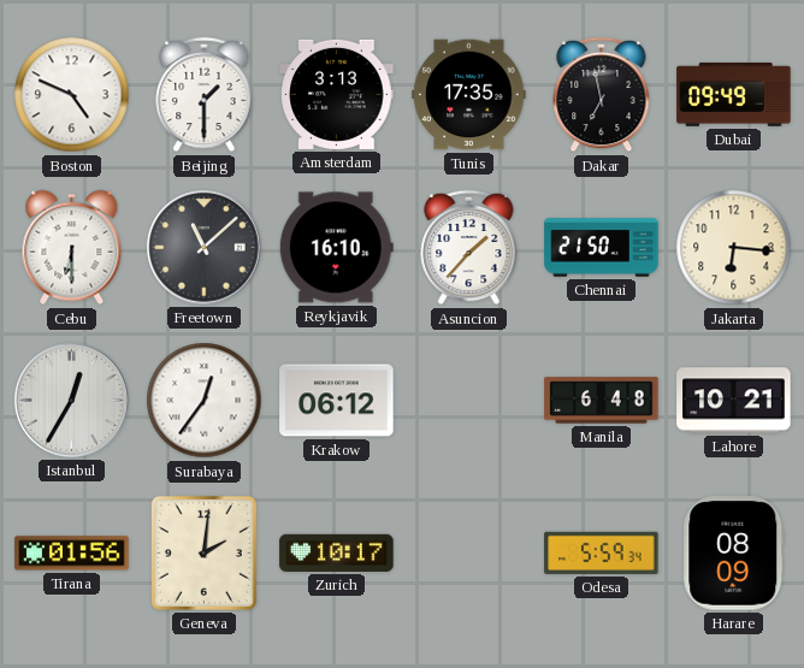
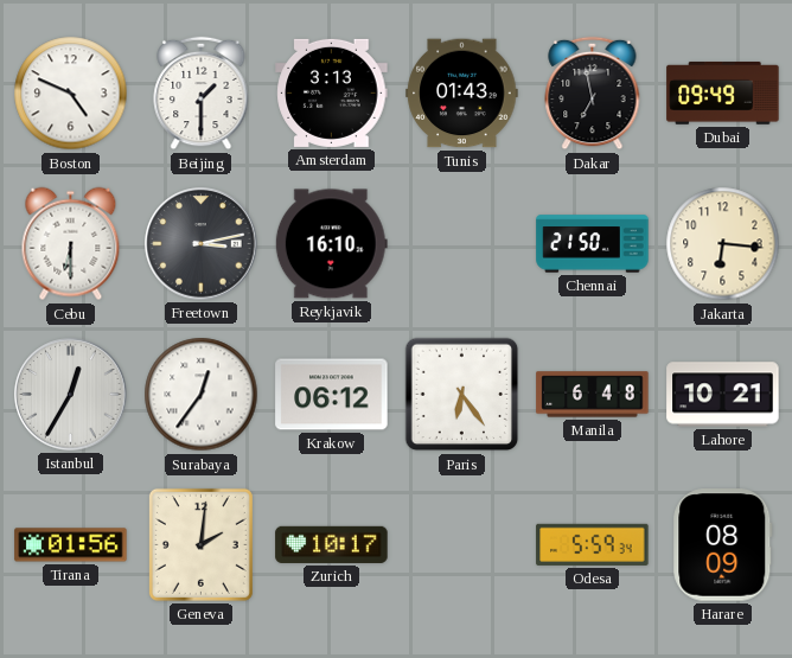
Tunis: 17:35 -> 01:43 (462, 94)
Freetown: 11:08 -> 3:13 (202, 244)
Asuncion: 1:37 -> none (469, 248)
Paris: none -> 6:24 (462, 395)
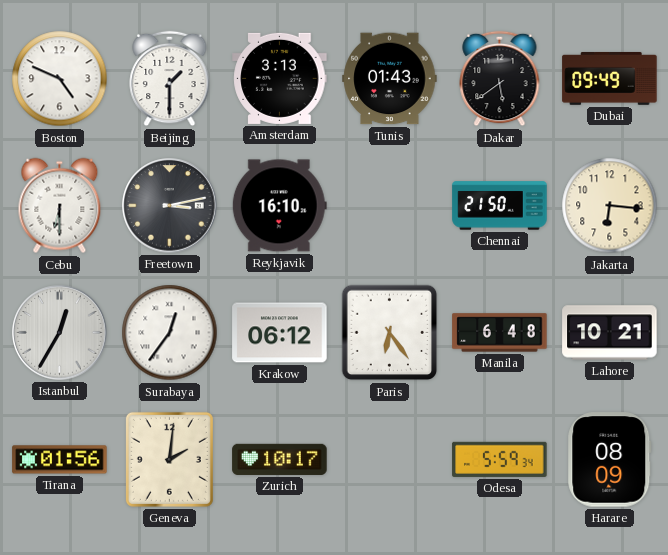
Dakar: 6:58 -> 5:39 (500, 79)
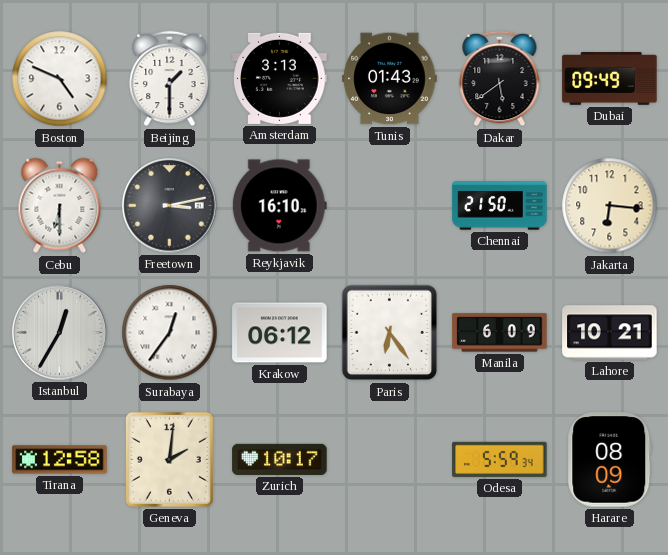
Manila: 6:48 -> 6:09 (500, 333)
Tirana: 01:56 -> 12:58 (60, 460)
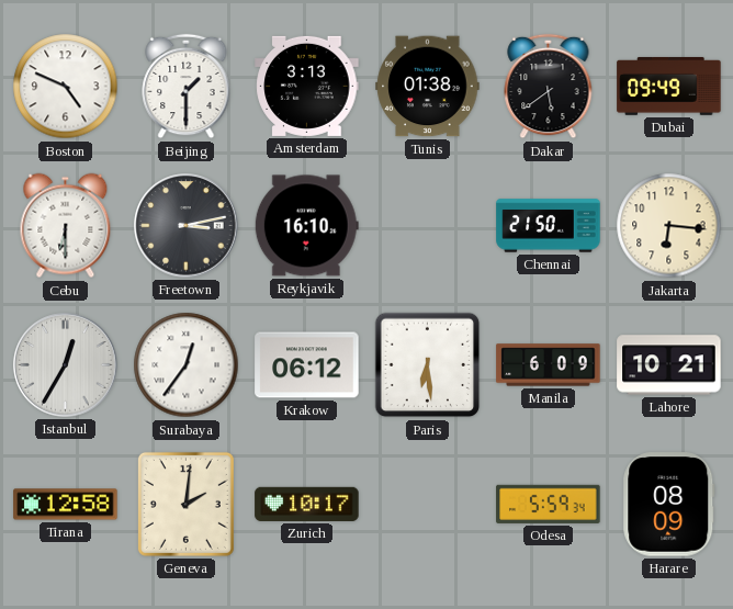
Tunis: 01:43 -> 01:38 (428, 87)
Paris: 6:24 -> 6:29 (428, 365)
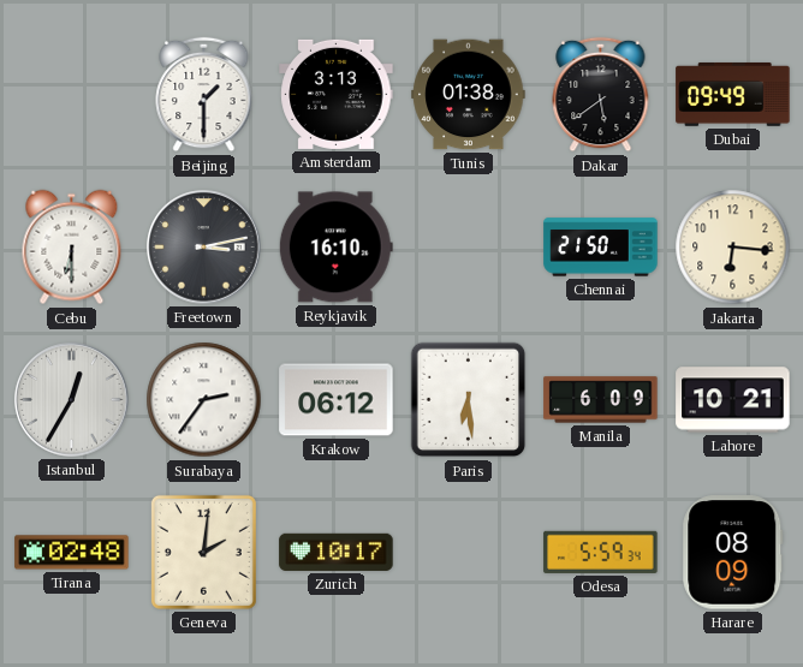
Boston: 4:49 -> none (66, 87)
Surabaya: 12:36 -> 2:36 (204, 400)
Tirana: 12:58 -> 02:48 (72, 553)
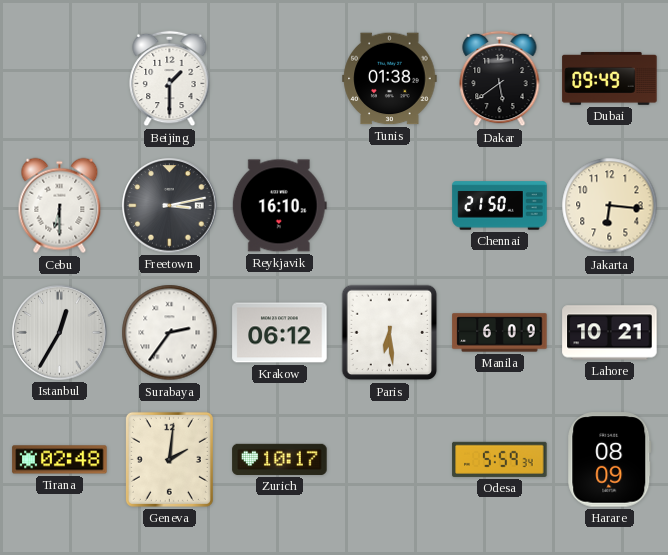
Amsterdam: 3:13 -> none (337, 94)
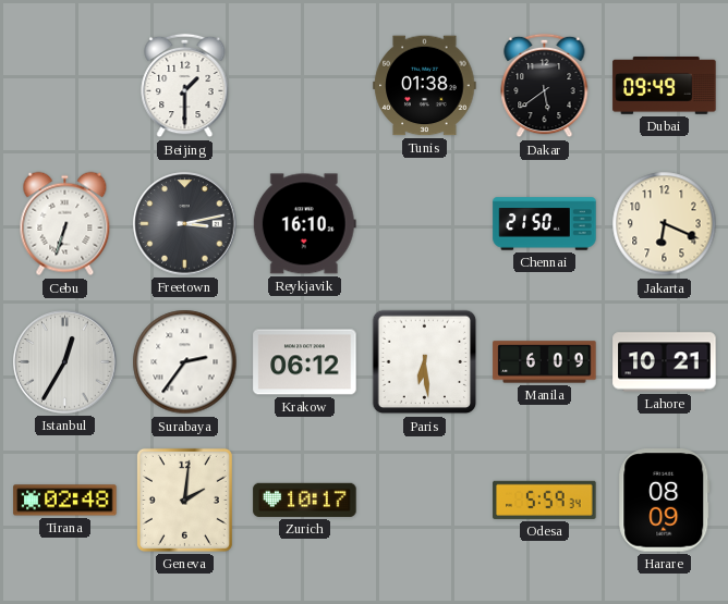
Cebu: 6:30 -> 6:33 (65, 224)
Jakarta: 6:16 -> 6:19 (665, 224)
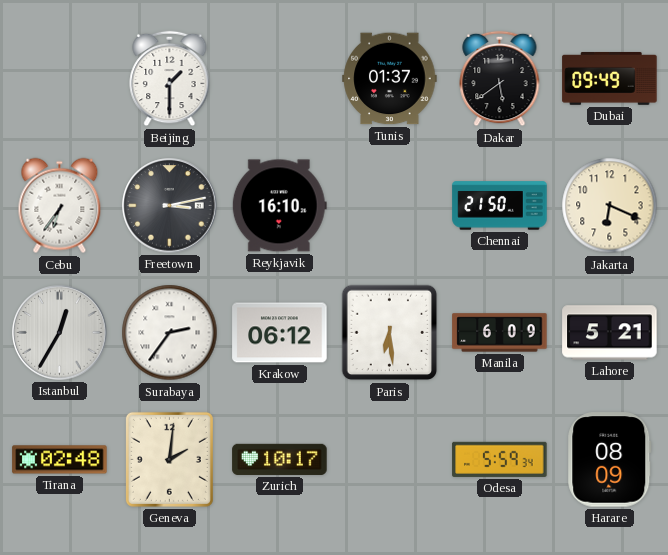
Tunis: 01:38 -> 01:37 (390, 79)
Cebu: 6:33 -> 6:36 (60, 206)
Lahore: 10:21 -> 5:21 (610, 333)
